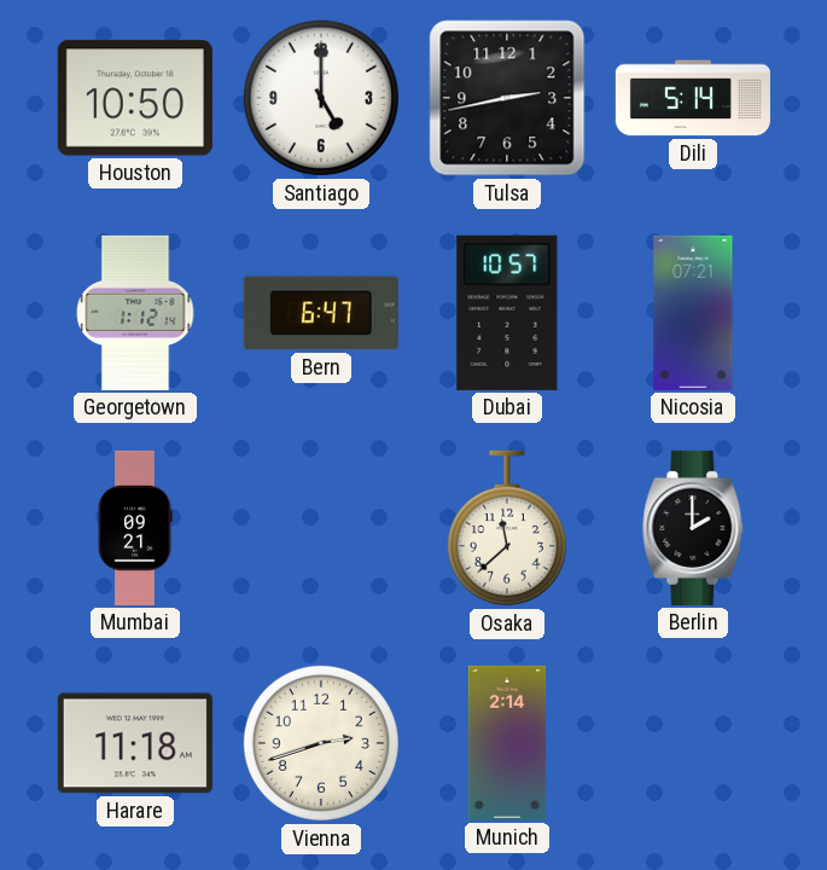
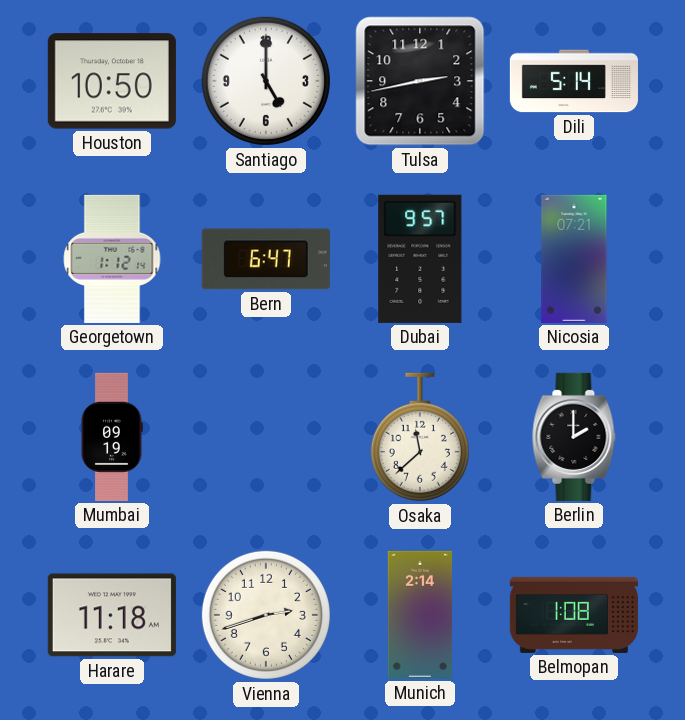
Dubai: 10:57 -> 9:57 (420, 259)
Mumbai: 09:21 -> 09:19 (112, 437)
Belmopan: none -> 1:08 (574, 615)
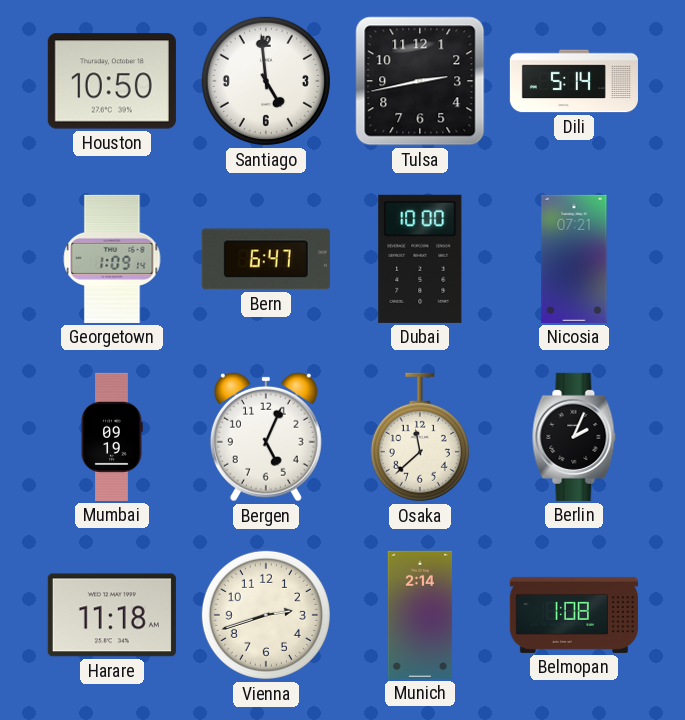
Santiago: 5:00 -> 4:59 (266, 81)
Georgetown: 1:12 -> 1:09 (112, 259)
Dubai: 9:57 -> 10:00 (420, 259)
Bergen: none -> 5:04 (266, 437)
Berlin: 2:00 -> 2:04 (574, 437)
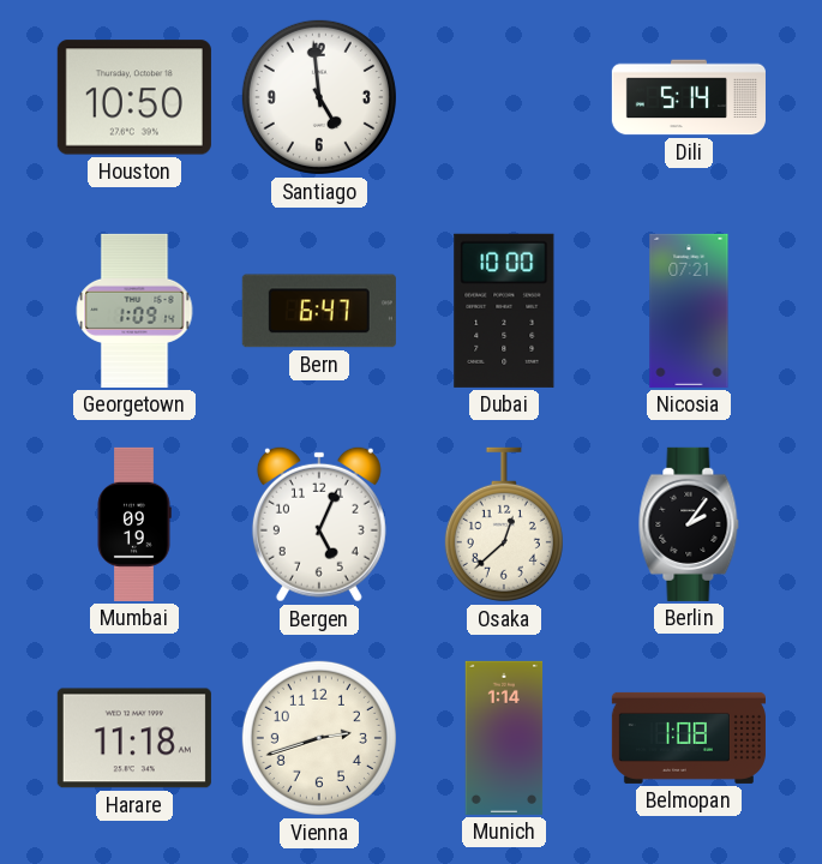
Tulsa: 2:43 -> none (420, 81)
Osaka: 11:38 -> 12:38 (504, 524)
Berlin: 2:04 -> 2:06 (689, 524)
Munich: 2:14 -> 1:14 (504, 738)
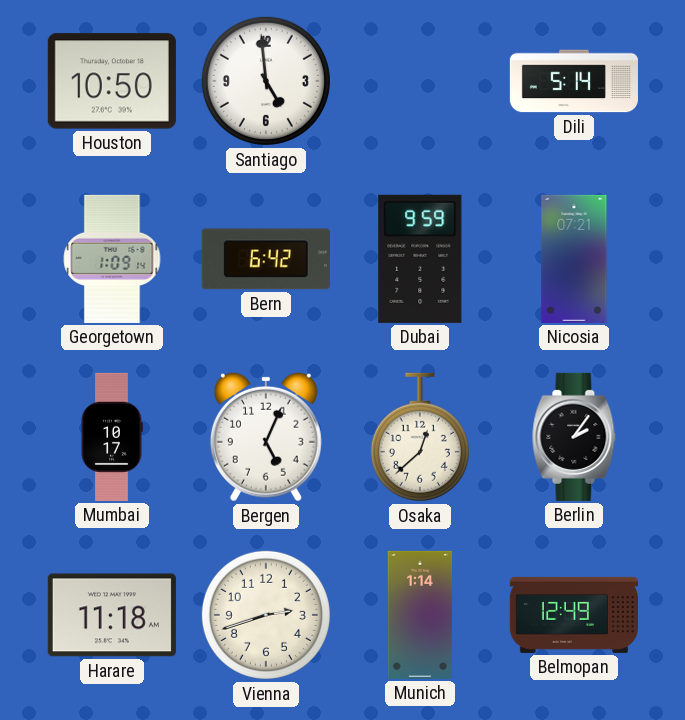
Bern: 6:47 -> 6:42 (266, 259)
Dubai: 10:00 -> 9:59 (420, 259)
Mumbai: 09:19 -> 10:17 (112, 437)
Belmopan: 1:08 -> 12:49 (574, 615)
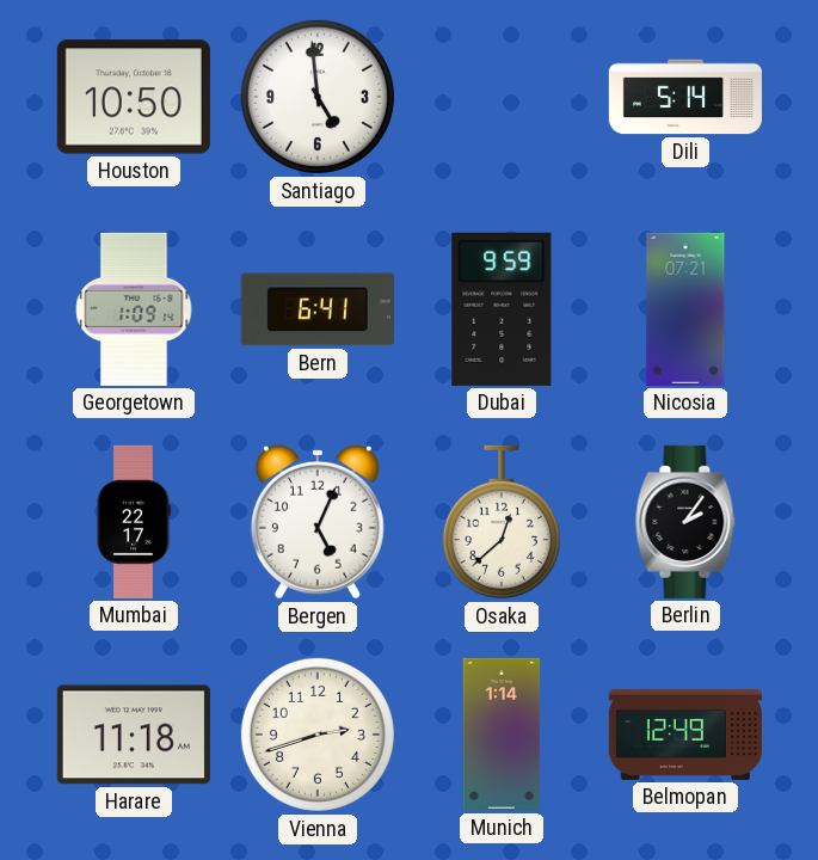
Bern: 6:42 -> 6:41 (318, 309)
Mumbai: 10:17 -> 22:17 (134, 522)
